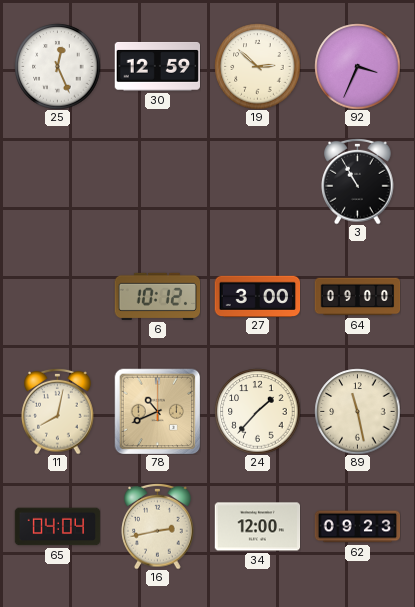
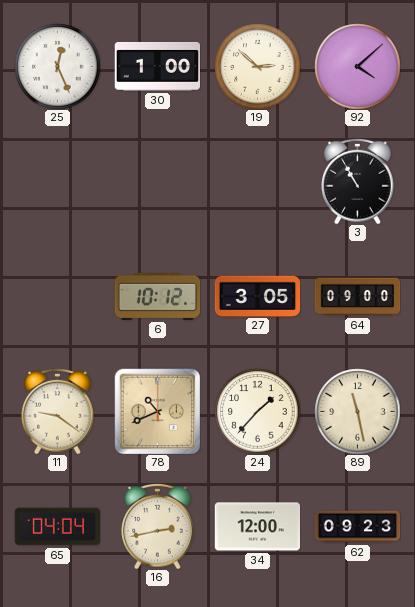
30: 12:59 -> 1:00 (157, 66)
92: 3:34 -> 4:08 (357, 66)
27: 3:00 -> 3:05 (257, 296)
11: 8:02 -> 9:21 (58, 411)
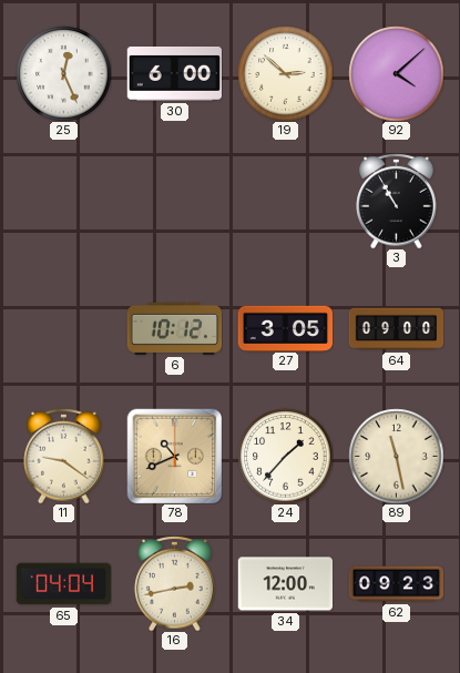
30: 1:00 -> 6:00 (174, 73)
